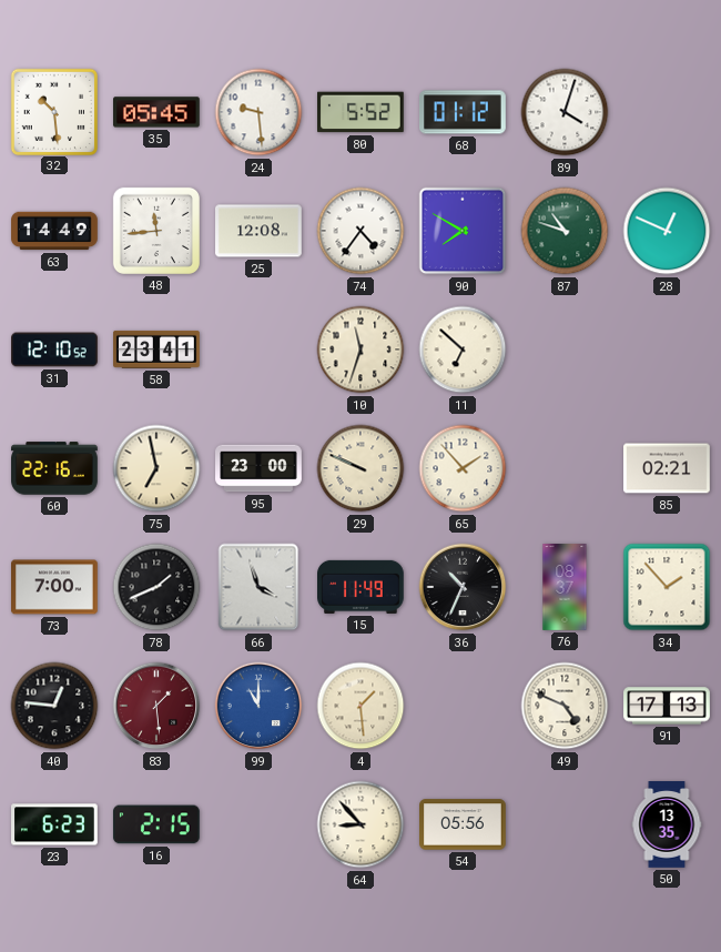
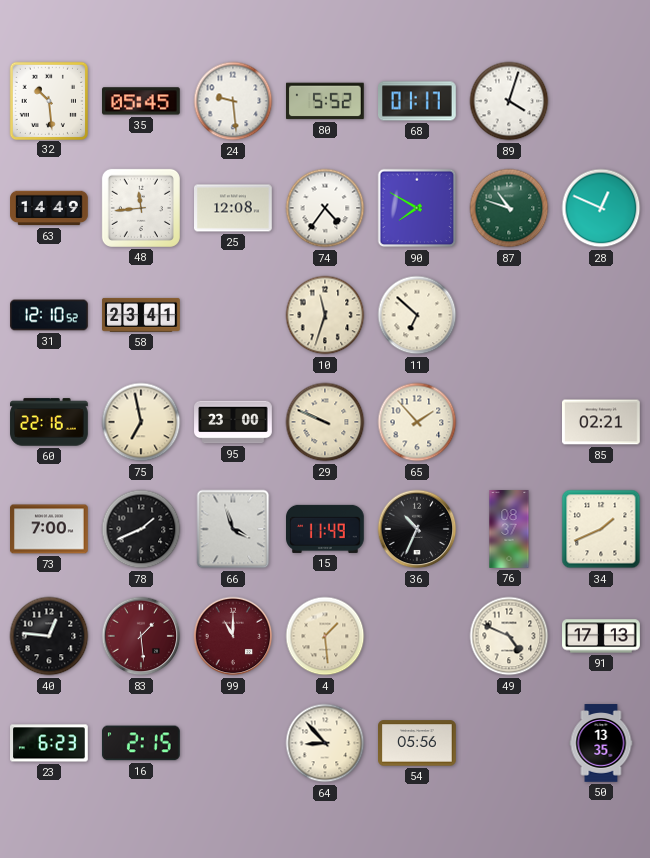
68: 01:12 -> 01:17 (418, 101)
34: 1:53 -> 1:41 (601, 529)
99 dial: blue -> burgundy (233, 636)
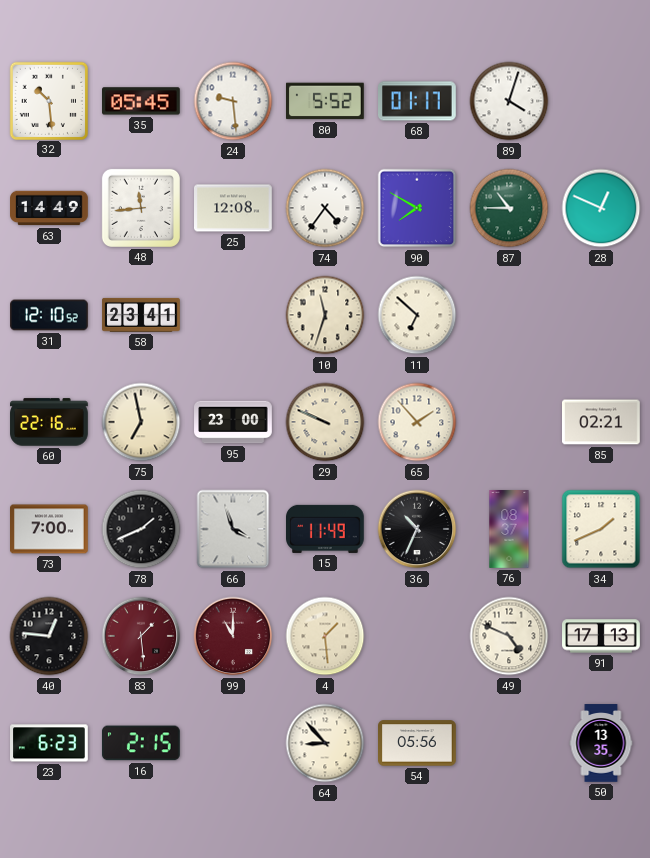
87: 10:48 -> 10:45 (509, 208)
